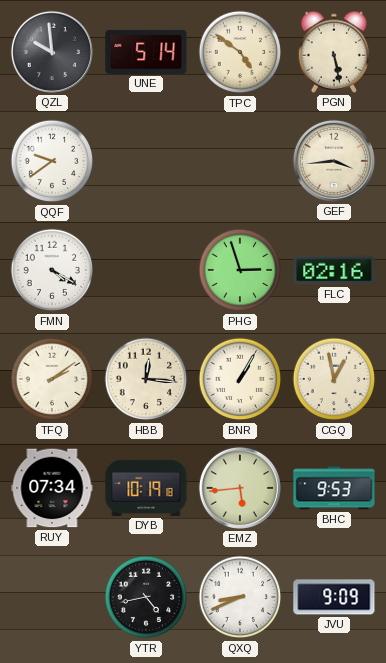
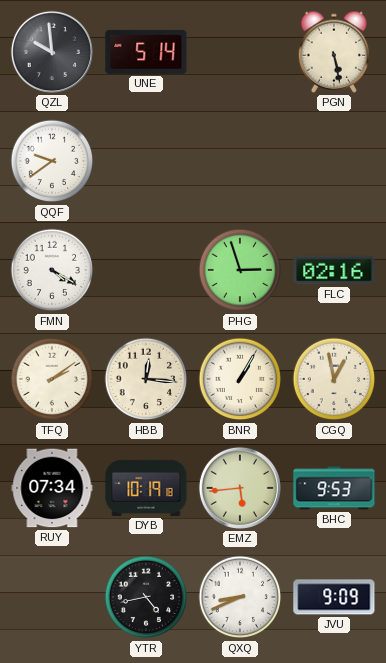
TPC: 4:51 -> none (240, 52)
GEF: 3:44 -> none (334, 161)
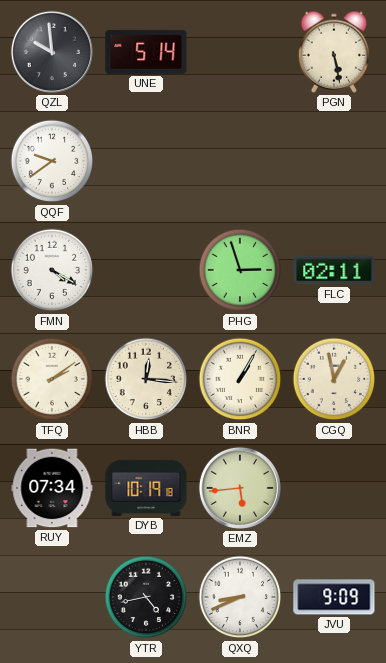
FLC: 02:16 -> 02:11 (334, 270)
BHC: 9:53 -> none (334, 488)
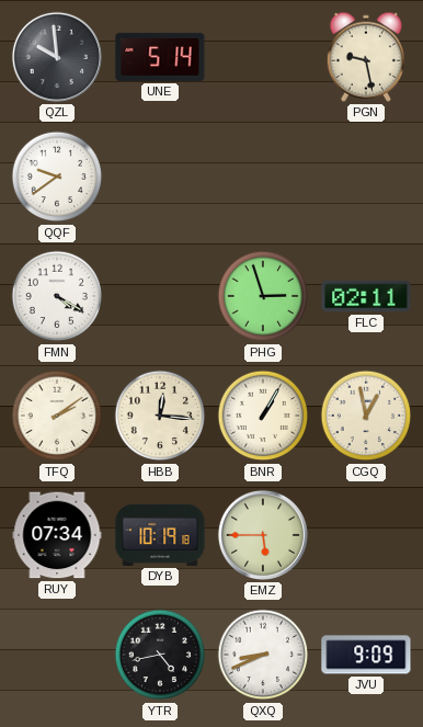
PGN: 5:28 -> 9:28 (365, 57)
EMZ: 5:44 -> 5:45 (263, 535)
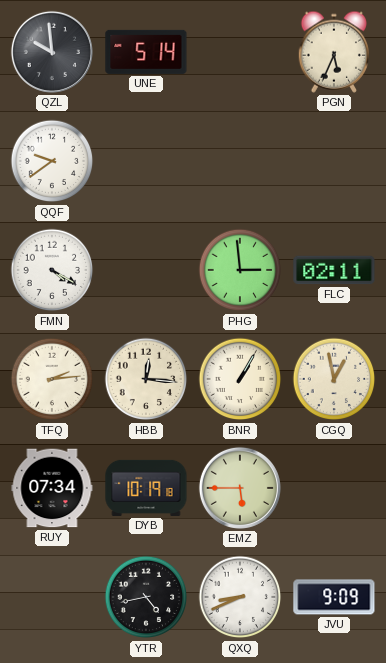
PGN: 9:28 -> 5:34 (333, 52)
PHG: 2:57 -> 2:59 (240, 270)
TFQ: 2:09 -> 2:14 (52, 379)
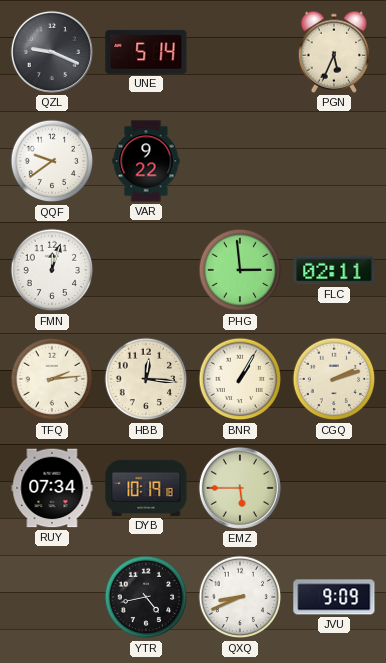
QZL: 9:59 -> 9:19 (52, 52)
VAR: none -> 9:22 (146, 161)
FMN: 4:20 -> 12:03 (52, 270)
CGQ: 12:58 -> 2:12 (334, 379)
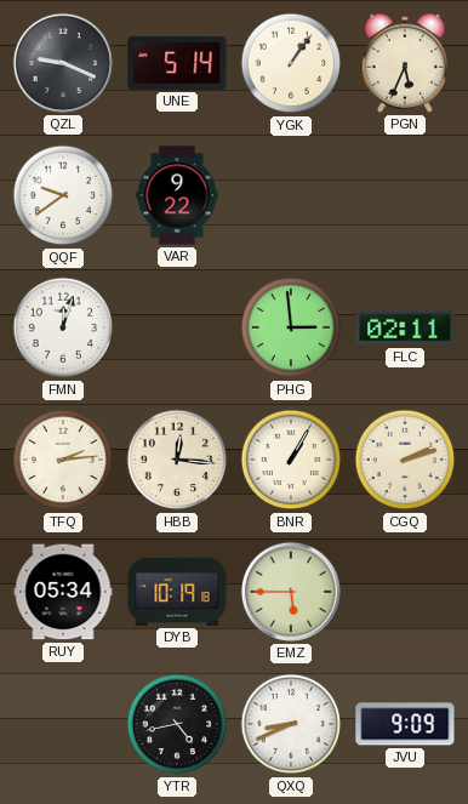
YGK: none -> 1:06 (291, 63)
RUY: 07:34 -> 05:34 (63, 592)
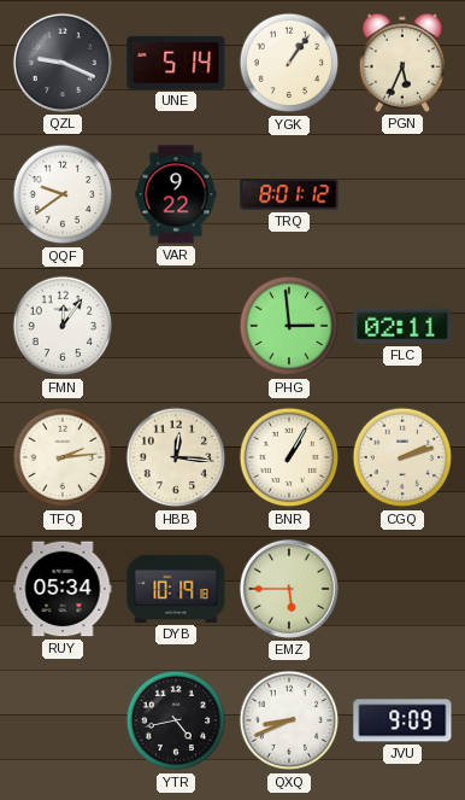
TRQ: none -> 8:01 (289, 194)
FMN: 12:03 -> 12:06 (63, 326)
